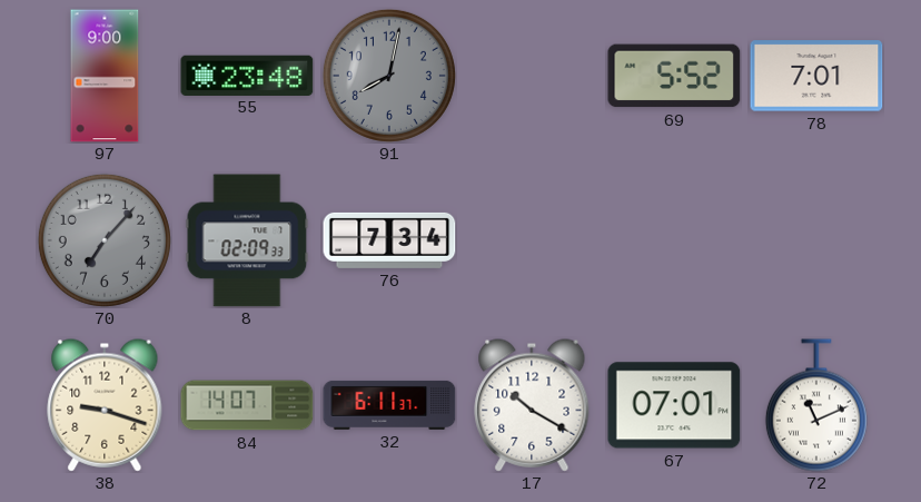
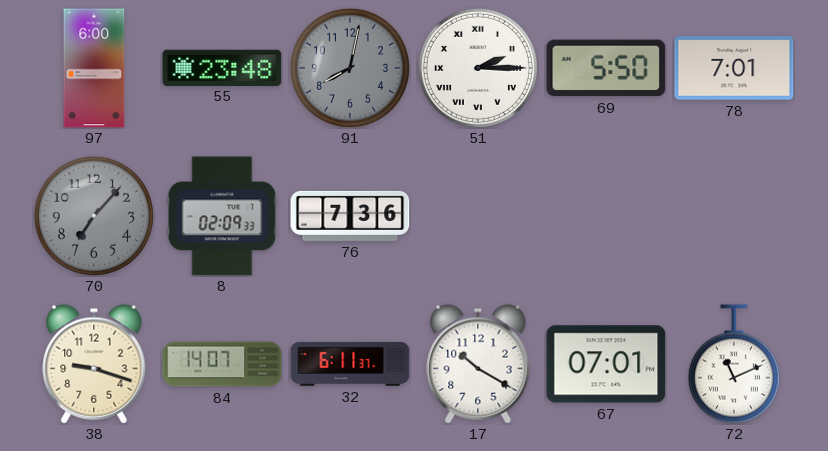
97: 9:00 -> 6:00 (94, 68)
51: none -> 2:15 (478, 68)
69: 5:52 -> 5:50 (606, 68)
76: 7:34 -> 7:36 (350, 216)
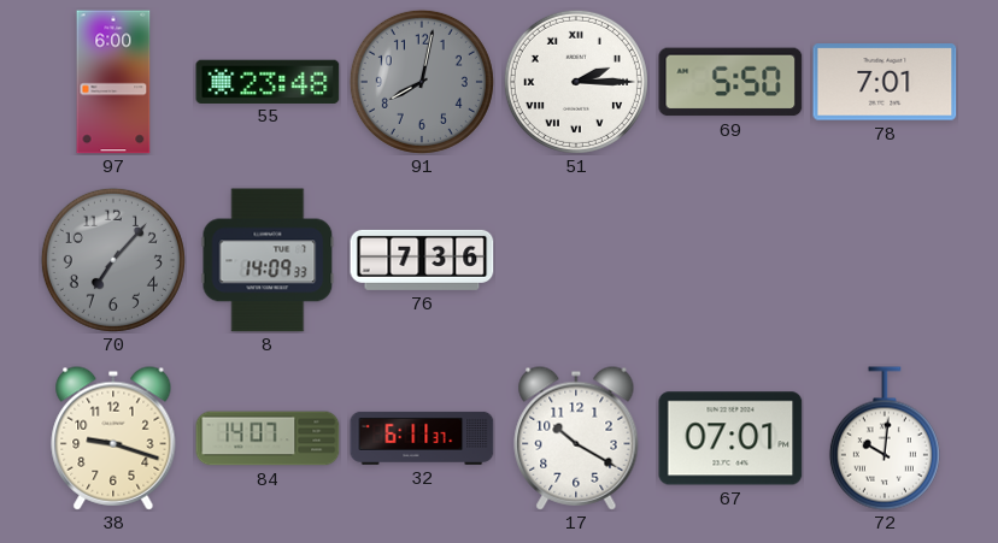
8: 02:09 -> 14:09 (268, 260)
72: 11:11 -> 10:01 (885, 438)
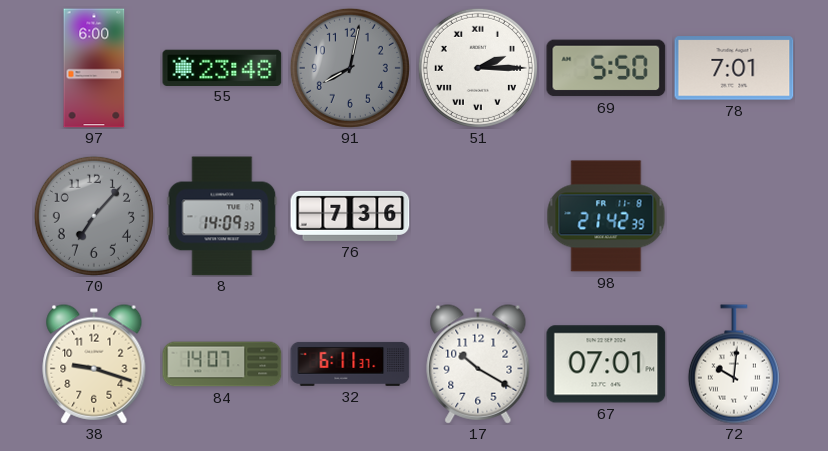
98: none -> 21:42 (606, 216)
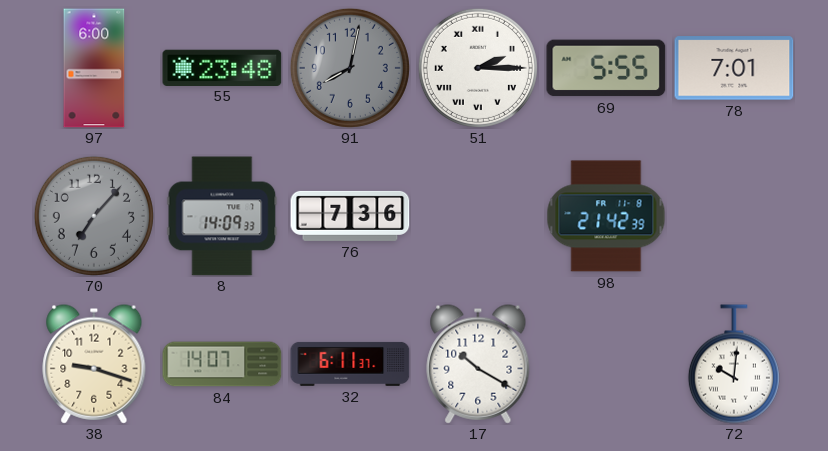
69: 5:50 -> 5:55 (606, 68)
67: 07:01 -> none (606, 364)
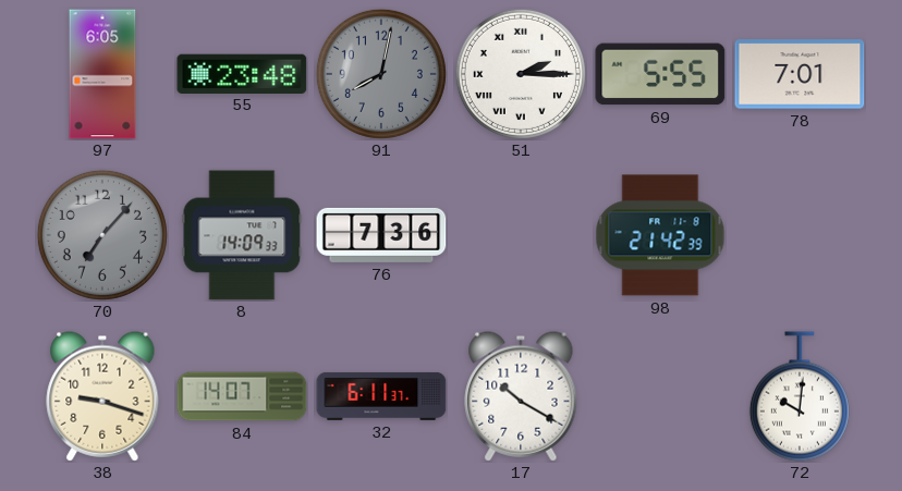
97: 6:00 -> 6:05 (102, 74)
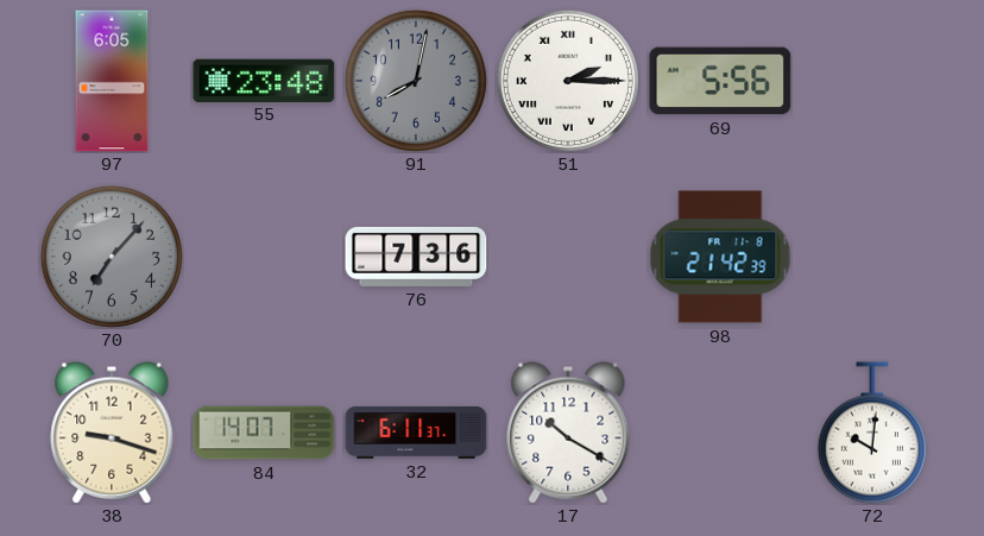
69: 5:55 -> 5:56 (720, 81)
78: 7:01 -> none (800, 74)
8: 14:09 -> none (242, 235)
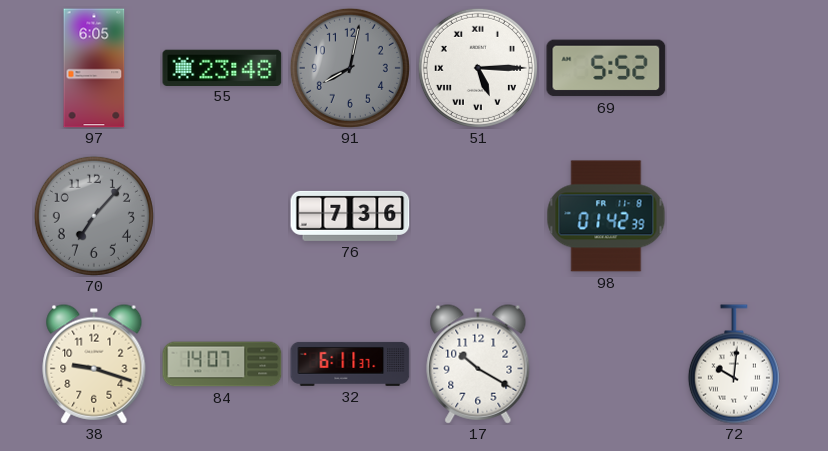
51: 2:15 -> 5:15 (478, 68)
69: 5:56 -> 5:52 (606, 68)
98: 21:42 -> 01:42 (606, 216)
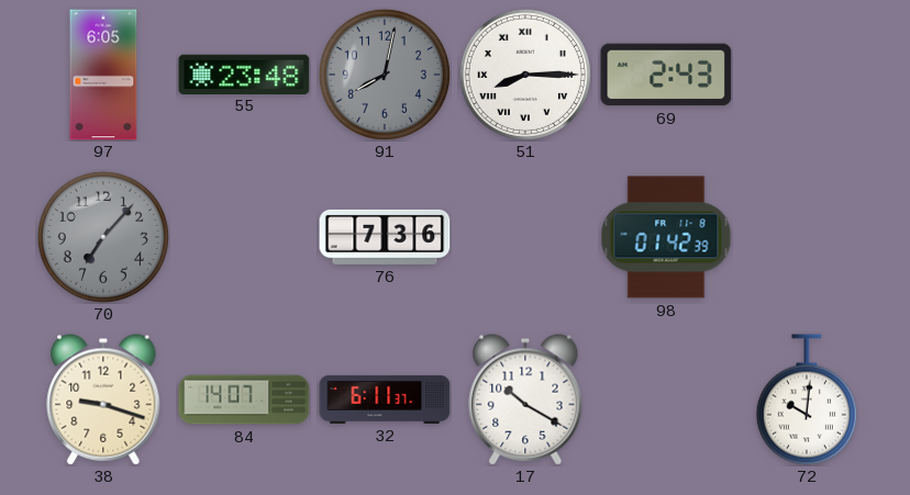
51: 5:15 -> 8:15 (525, 75)
69: 5:52 -> 2:43 (666, 75)
